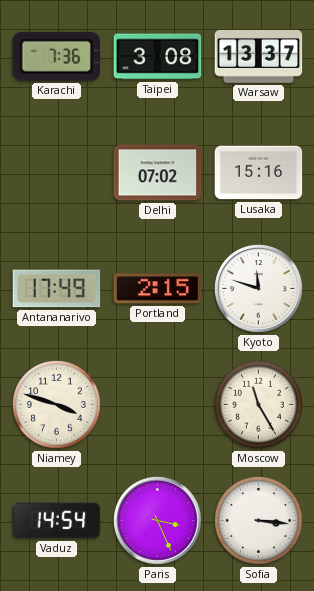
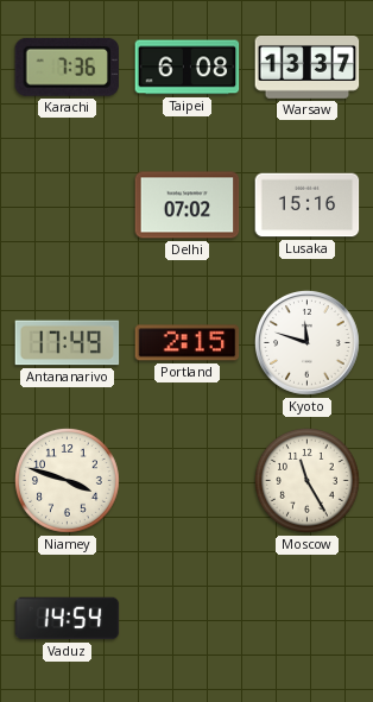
Taipei: 3:08 -> 6:08 (188, 68)
Paris: 3:26 -> none (158, 521)
Sofia: 3:16 -> none (259, 521)
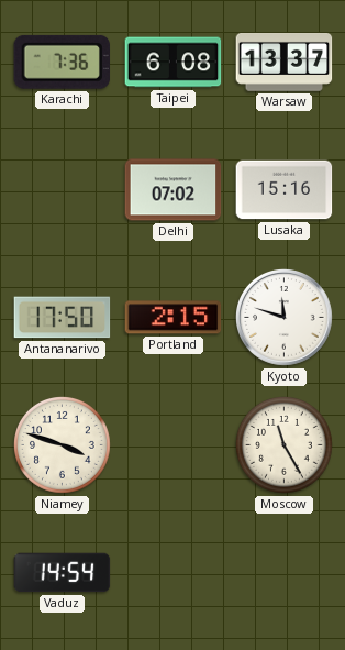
Antananarivo: 17:49 -> 17:50 (63, 318)
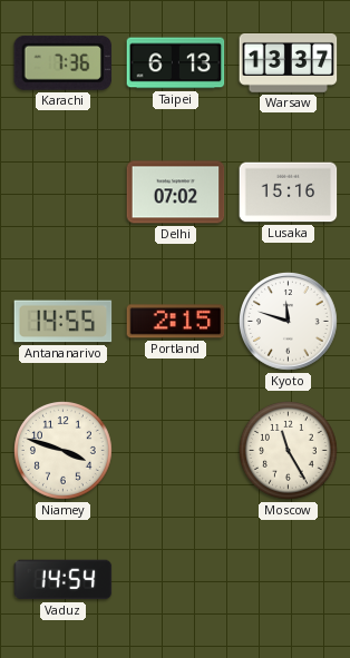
Taipei: 6:08 -> 6:13 (176, 63)
Antananarivo: 17:50 -> 14:55 (64, 322)
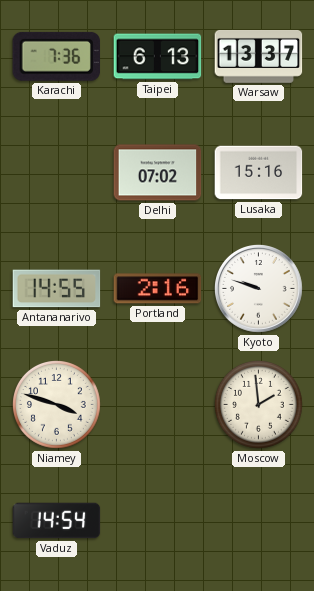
Portland: 2:15 -> 2:16 (158, 289)
Kyoto: 11:48 -> 9:48 (259, 289)
Moscow: 11:25 -> 1:59 (259, 405)
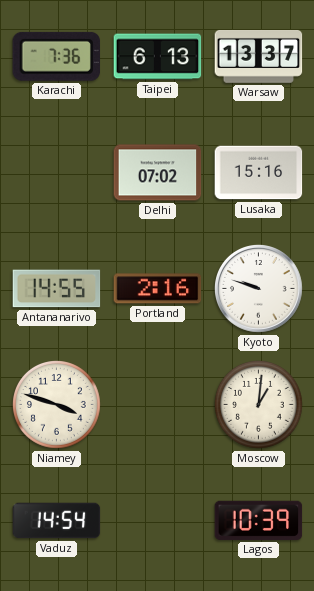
Moscow: 1:59 -> 1:01 (259, 405)
Lagos: none -> 10:39 (259, 520)
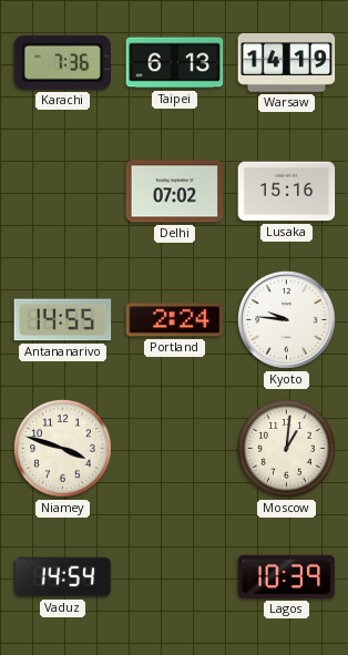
Warsaw: 13:37 -> 14:19 (287, 62)
Portland: 2:16 -> 2:24 (175, 320)
Kyoto: 9:48 -> 9:46 (287, 320)
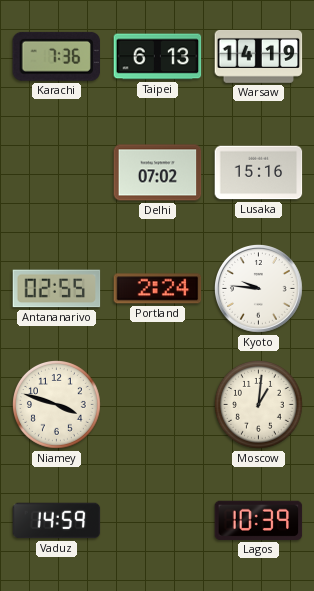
Antananarivo: 14:55 -> 02:55 (57, 289)
Vaduz: 14:54 -> 14:59 (57, 521)
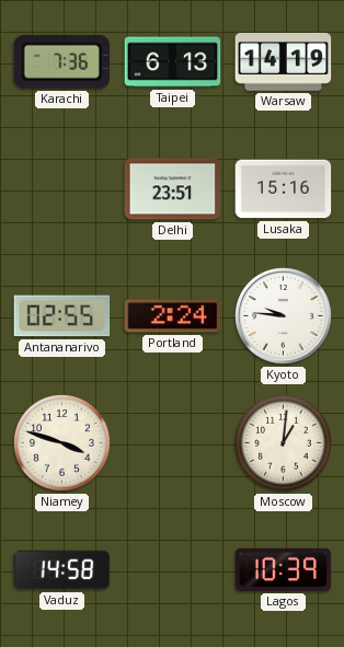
Delhi: 07:02 -> 23:51 (173, 189)
Vaduz: 14:59 -> 14:58 (62, 570)
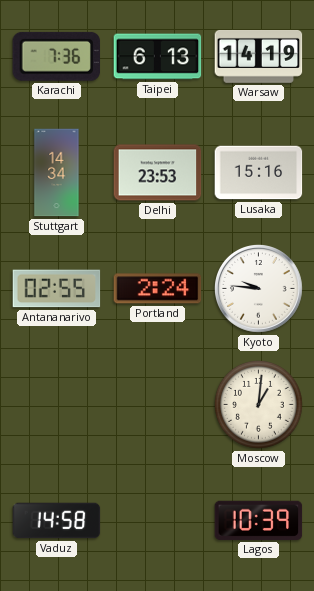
Stuttgart: none -> 14:34 (57, 173)
Delhi: 23:51 -> 23:53 (158, 173)
Niamey: 3:48 -> none (62, 443)
